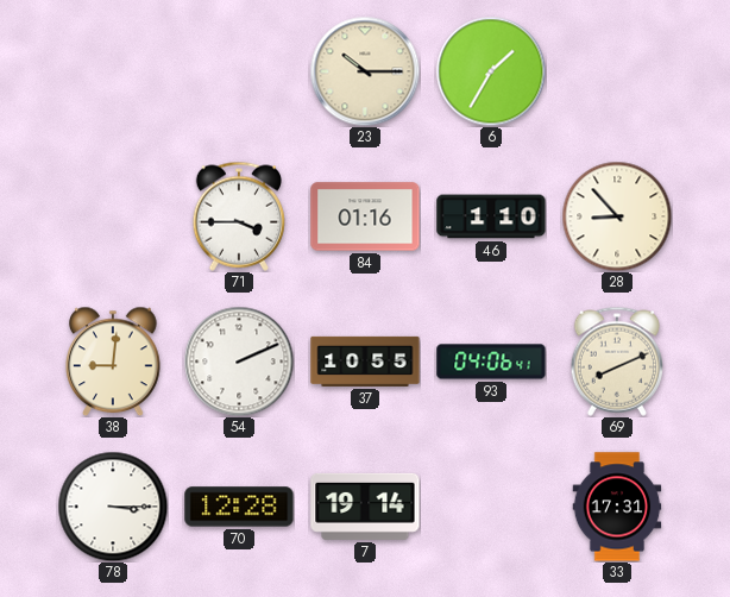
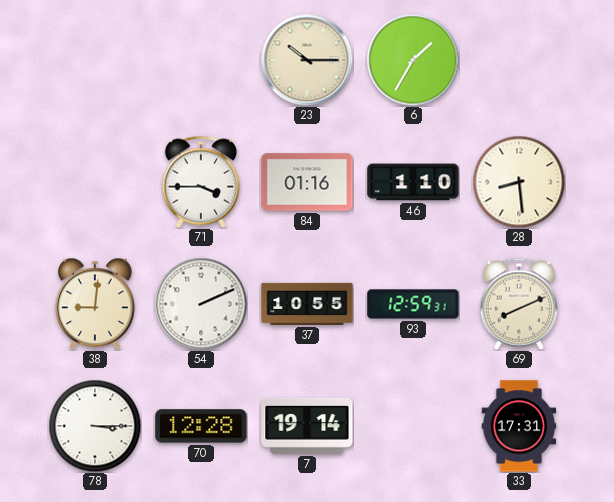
28: 8:53 -> 8:29 (519, 182)
93: 04:06 -> 12:59 (413, 304)
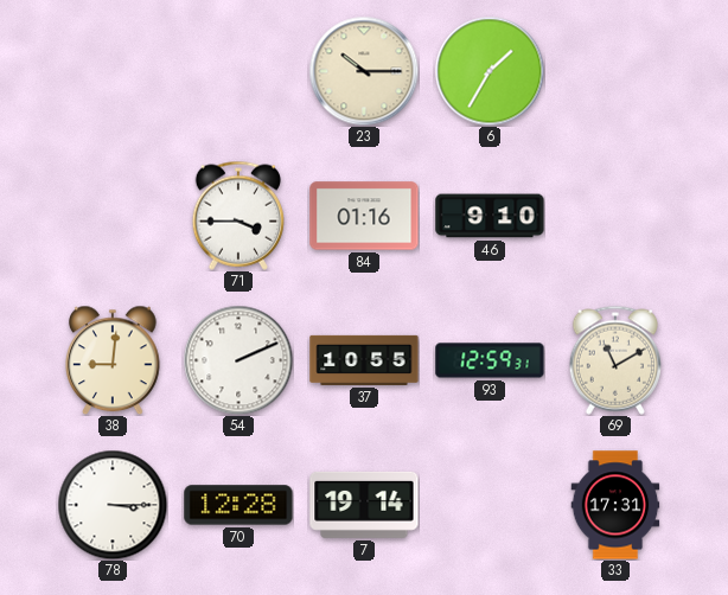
46: 1:10 -> 9:10 (490, 216)
28: 8:29 -> none (519, 182)
69: 8:11 -> 11:10 (614, 360)
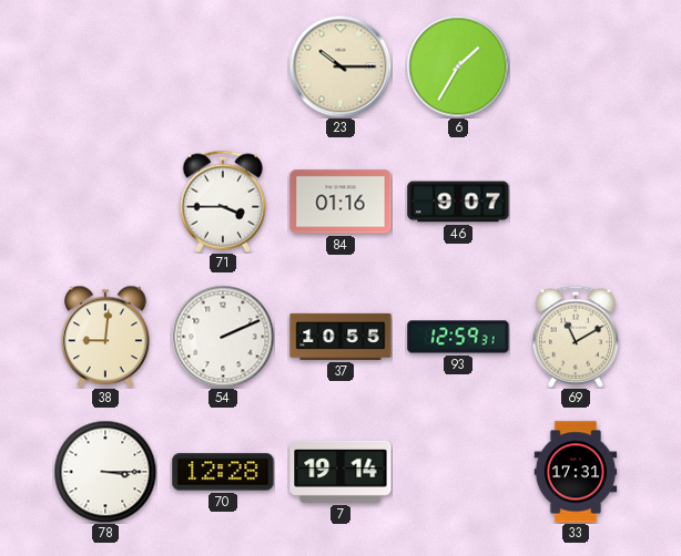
46: 9:10 -> 9:07 (458, 202)
